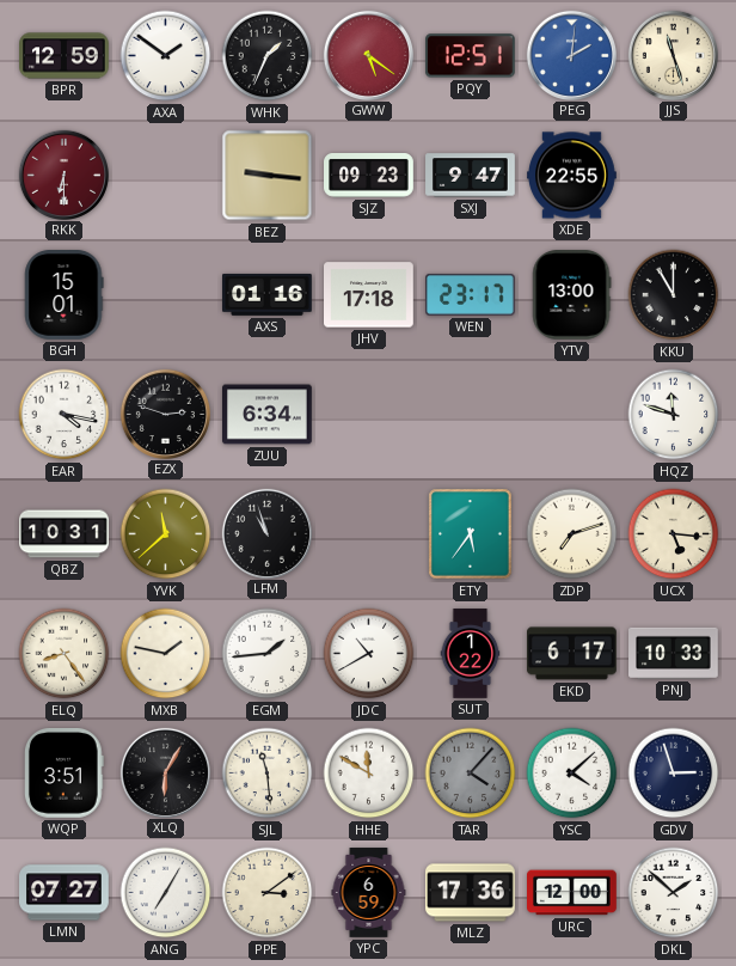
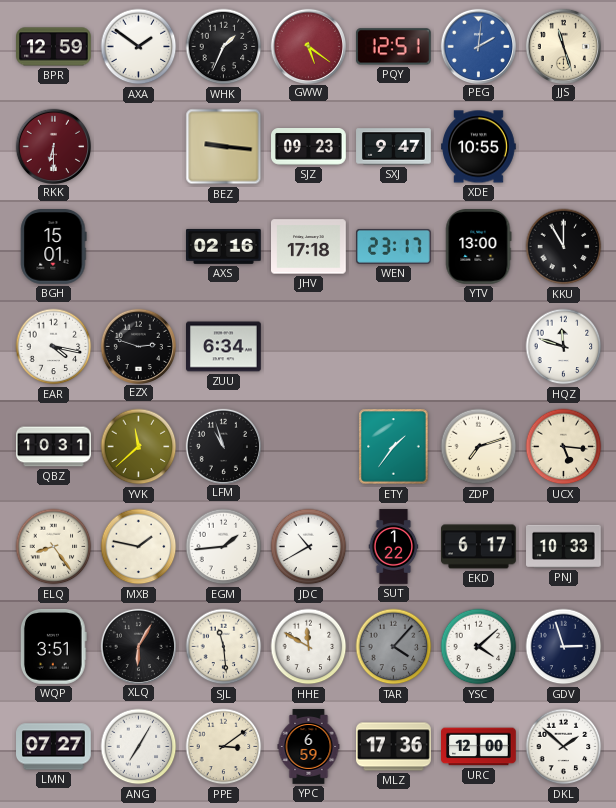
XDE: 22:55 -> 10:55 (479, 147)
AXS: 01:16 -> 02:16 (224, 246)
ETY: 5:36 -> 1:36 (394, 447)
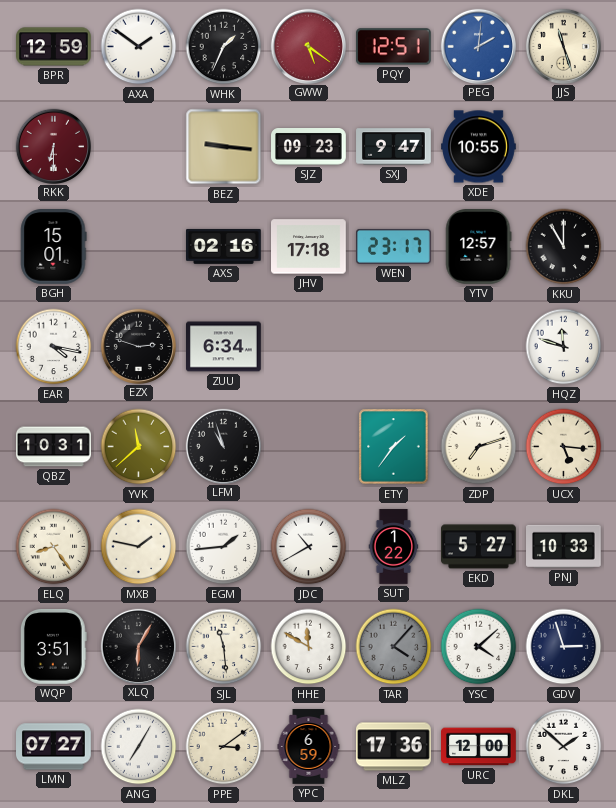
YTV: 13:00 -> 12:57 (479, 247)
EKD: 6:17 -> 5:27 (479, 547)
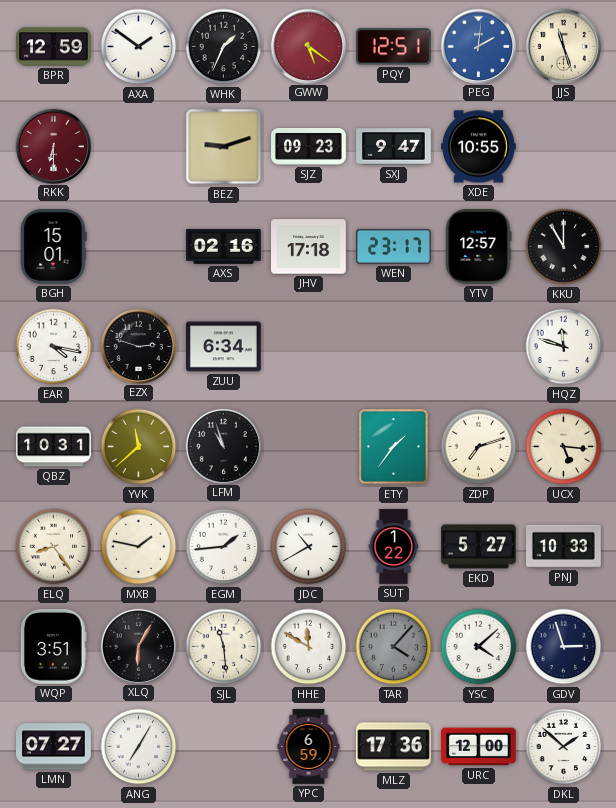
BEZ: 9:16 -> 9:12 (224, 147)
PPE: 3:09 -> none (224, 747)
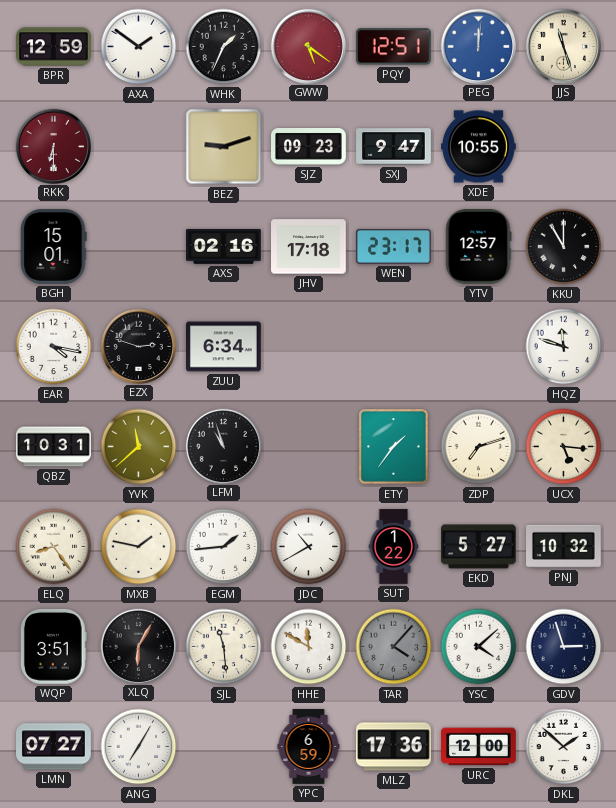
PEG: 2:01 -> 12:01 (478, 46)
PNJ: 10:33 -> 10:32 (564, 546)
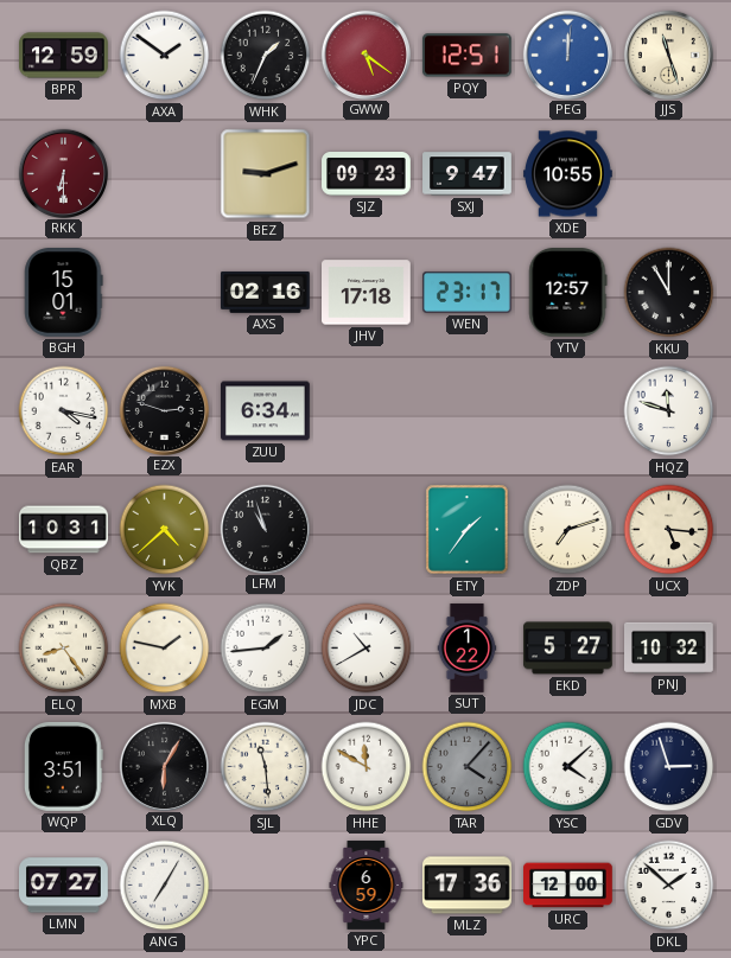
YVK: 11:38 -> 4:38 (165, 530)
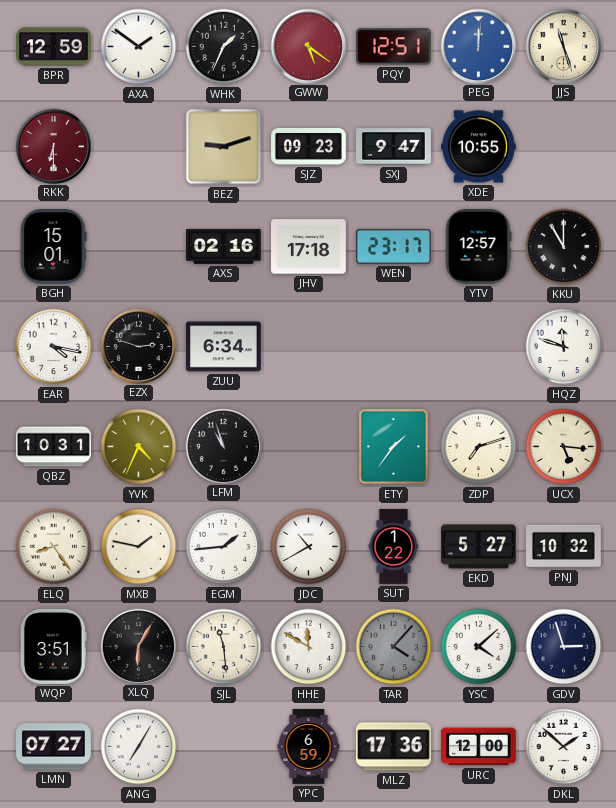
YVK: 4:38 -> 4:34 (139, 447)
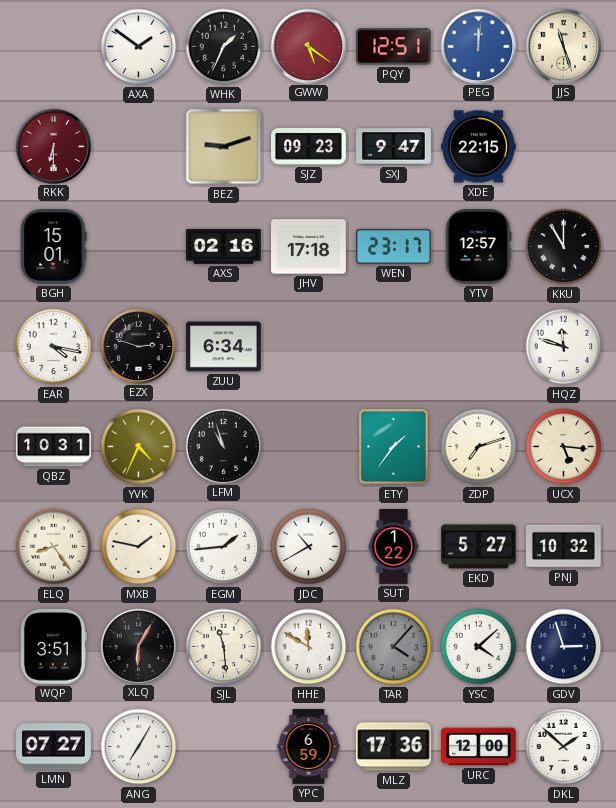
BPR: 12:59 -> none (54, 47)
XDE: 10:55 -> 22:15 (479, 147)
